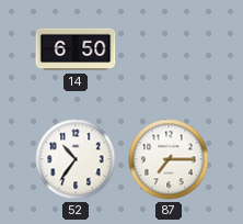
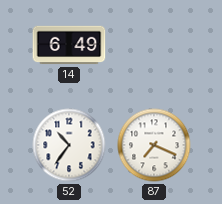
14: 6:50 -> 6:49 (69, 45)
87: 7:15 -> 7:19 (154, 145)
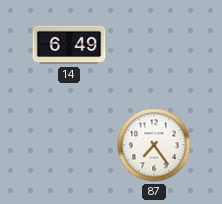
52: 10:36 -> none (69, 145)
87: 7:19 -> 7:24 (154, 145)
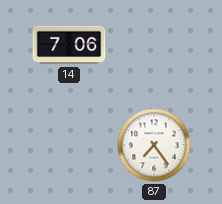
14: 6:49 -> 7:06 (69, 45)
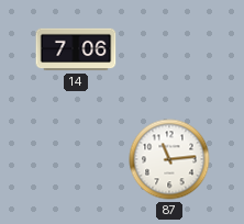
87: 7:24 -> 11:14 (169, 159)
